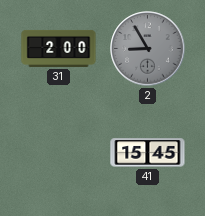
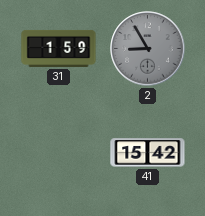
31: 2:00 -> 1:59 (59, 48)
41: 15:45 -> 15:42 (148, 153)
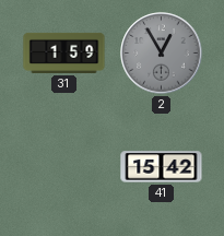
2: 8:55 -> 12:55 (162, 54)
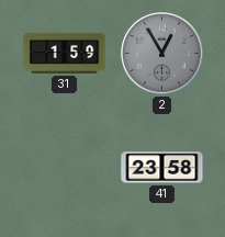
41: 15:42 -> 23:58 (162, 168)
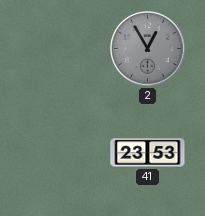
31: 1:59 -> none (65, 53)
41: 23:58 -> 23:53 (148, 153)
